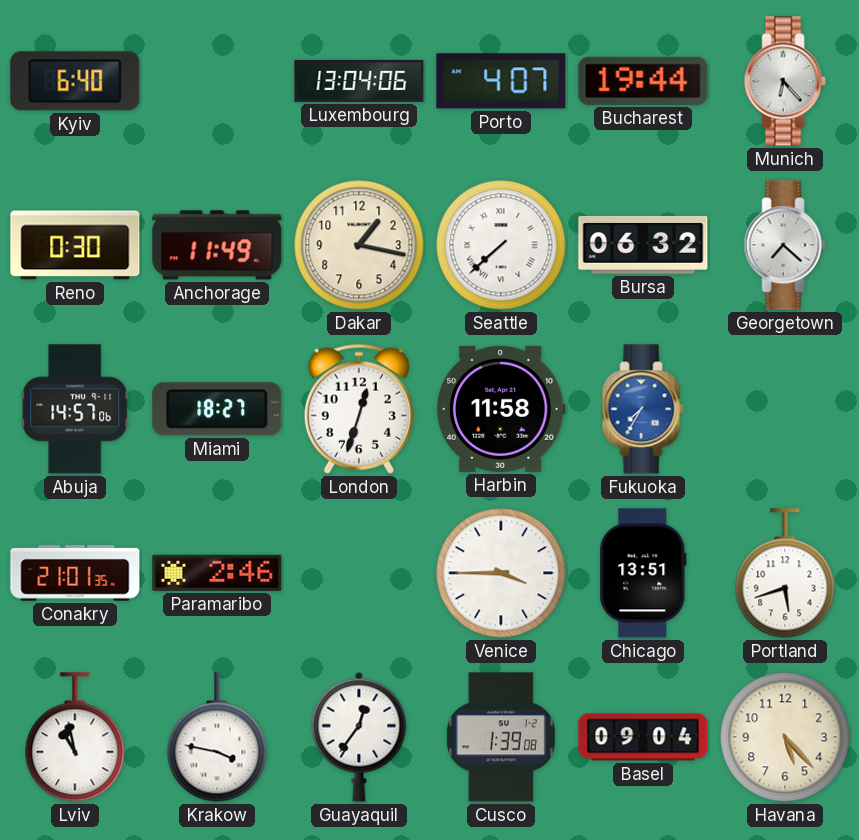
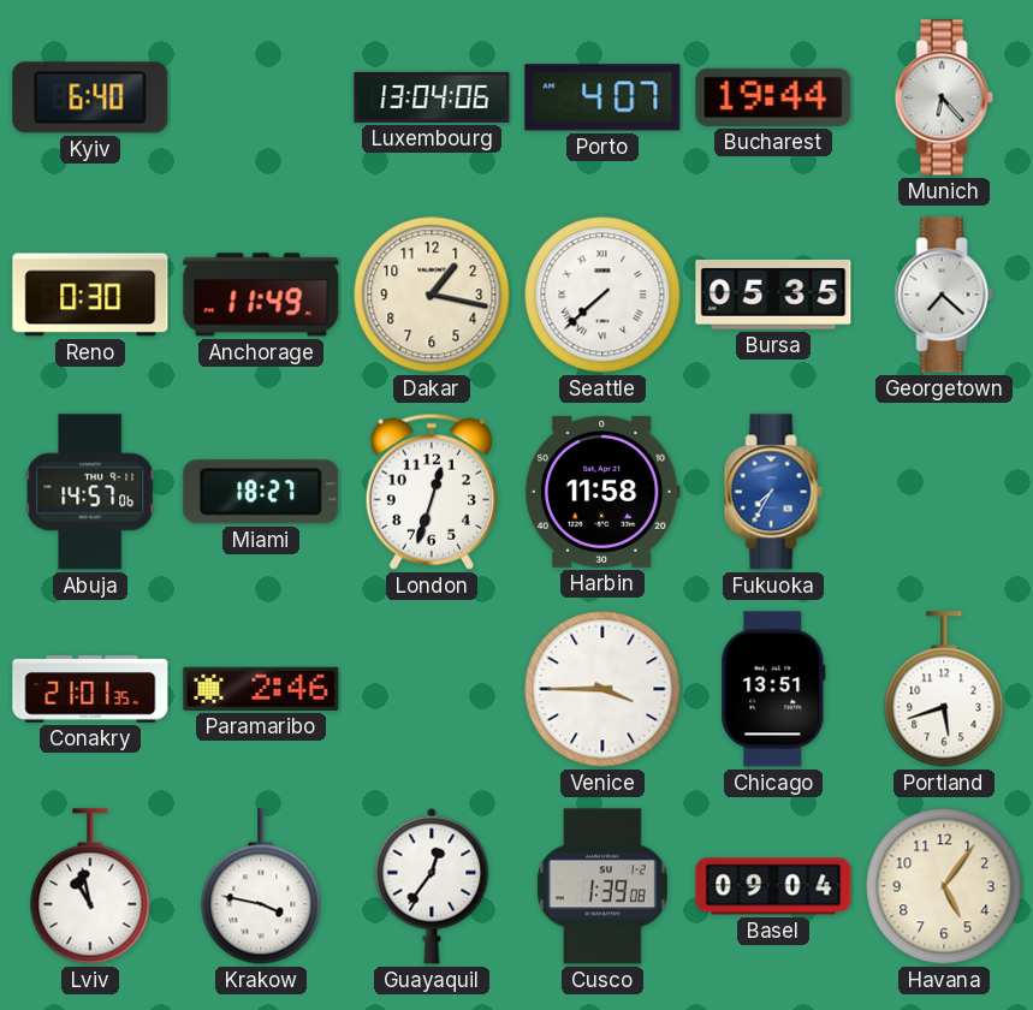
Bursa: 06:32 -> 05:35 (773, 295)
Havana: 5:23 -> 5:06 (944, 886)
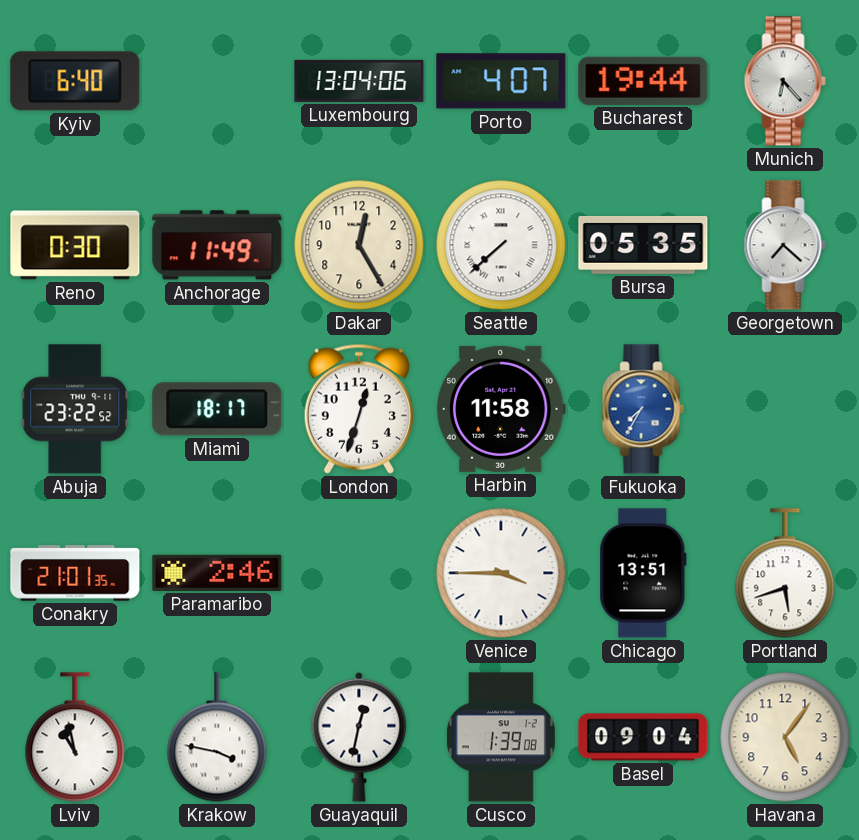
Dakar: 1:17 -> 12:25 (359, 245)
Abuja: 14:57 -> 23:22 (75, 409)
Miami: 18:27 -> 18:17 (217, 409)
Guayaquil: 12:36 -> 12:32 (359, 737)
